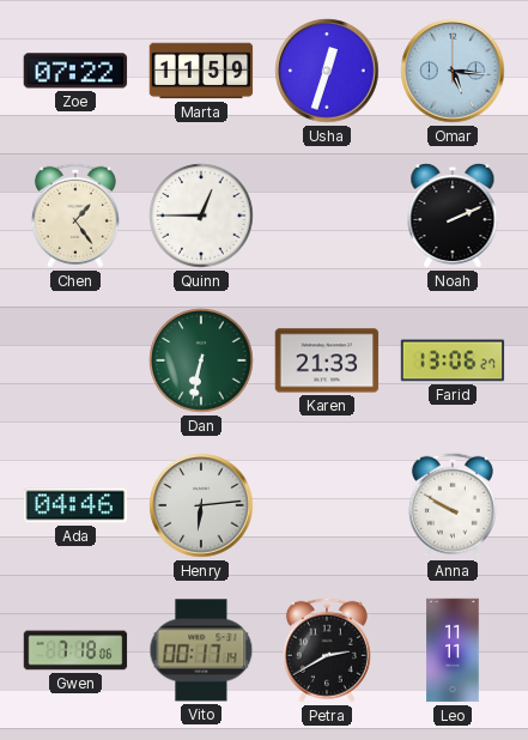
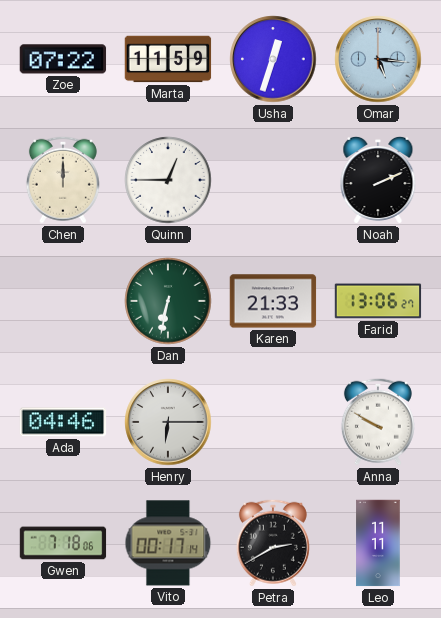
Chen: 1:24 -> 12:00 (63, 180)
Henry: 6:14 -> 6:15 (168, 422)
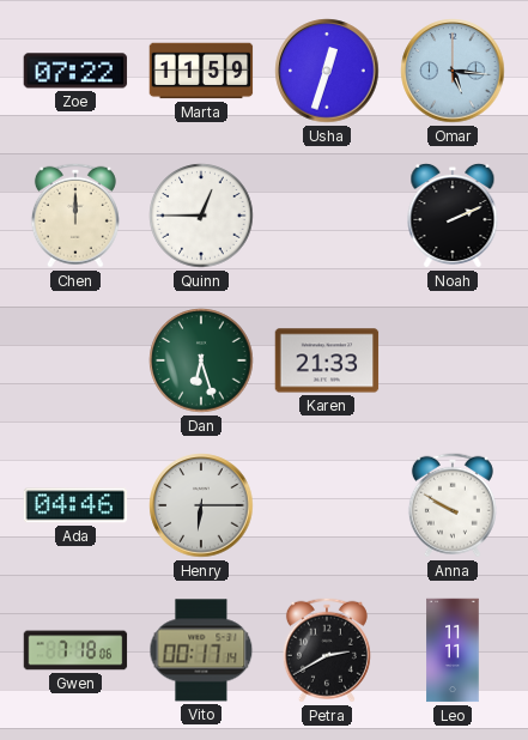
Dan: 6:32 -> 6:27 (201, 360)
Farid: 13:06 -> none (378, 301)
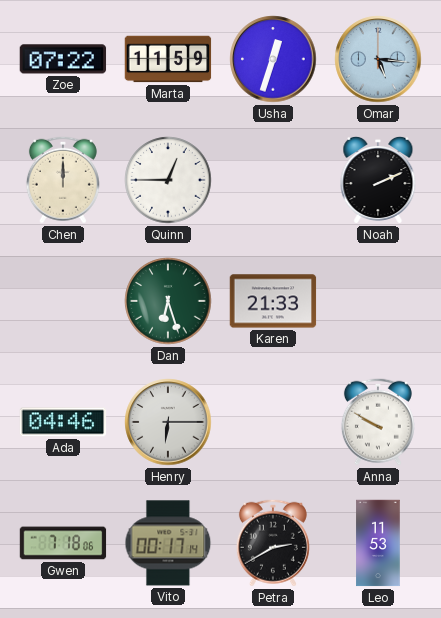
Leo: 11:11 -> 11:53 (378, 543)
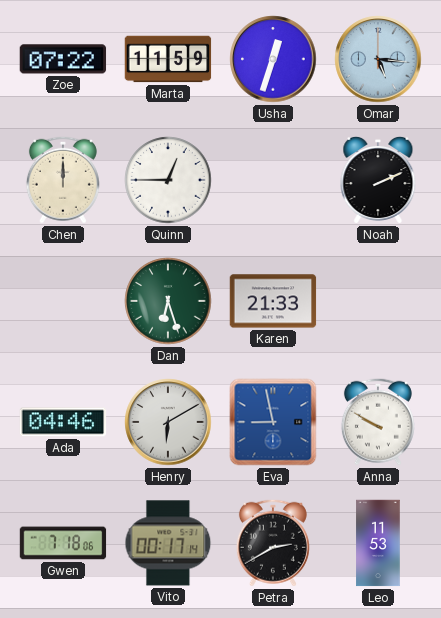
Henry: 6:15 -> 6:10 (168, 422)
Eva: none -> 8:58 (273, 422)
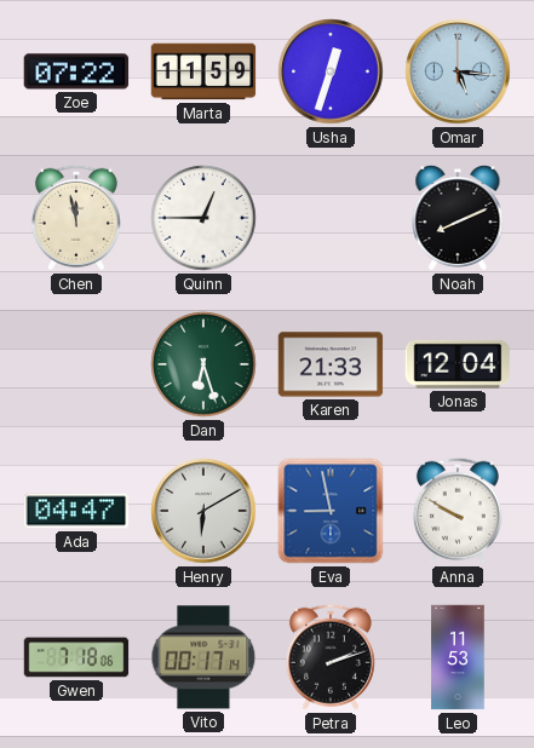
Chen: 12:00 -> 11:58 (76, 218)
Noah: 2:11 -> 8:11 (458, 218)
Jonas: none -> 12:04 (458, 364)
Ada: 04:46 -> 04:47 (76, 511)
Petra: 2:40 -> 2:12 (331, 657)
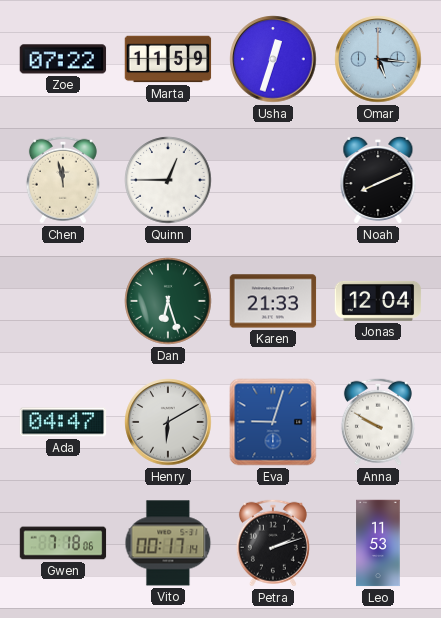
Eva: 8:58 -> 9:03 (273, 422)
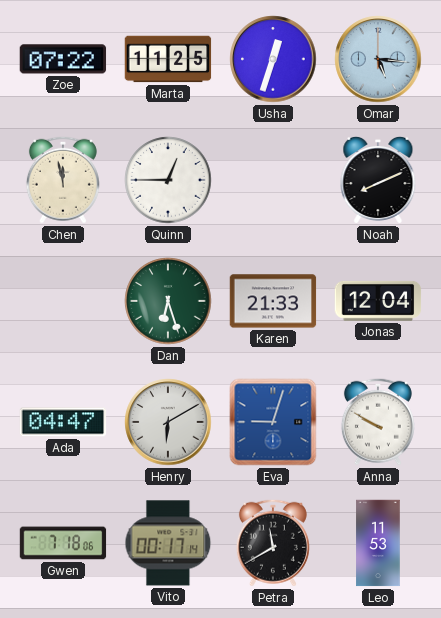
Marta: 11:59 -> 11:25 (168, 59)
Petra: 2:12 -> 11:40 (273, 543)
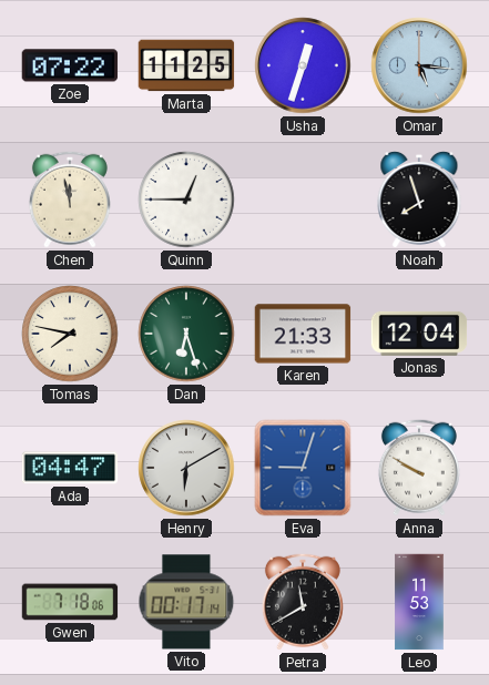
Noah: 8:11 -> 7:57 (419, 200)
Tomas: none -> 7:47 (70, 334)
